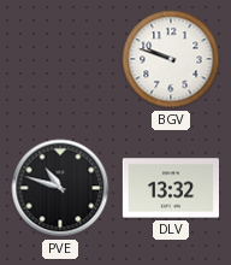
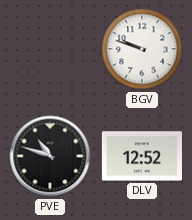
DLV: 13:32 -> 12:52 (141, 156)
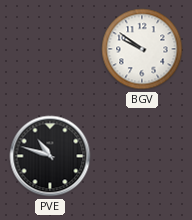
BGV: 9:48 -> 9:51 (142, 49)
DLV: 12:52 -> none (141, 156)
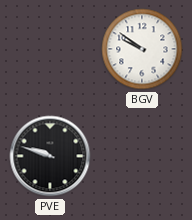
PVE: 10:48 -> 9:48 (50, 156)
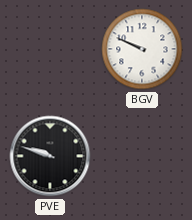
BGV: 9:51 -> 9:49 (142, 49)
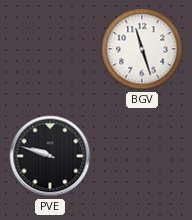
BGV: 9:49 -> 11:27 (142, 49)
